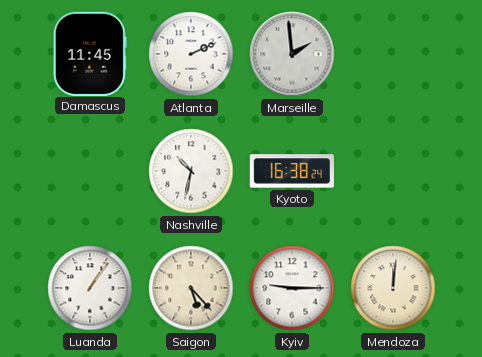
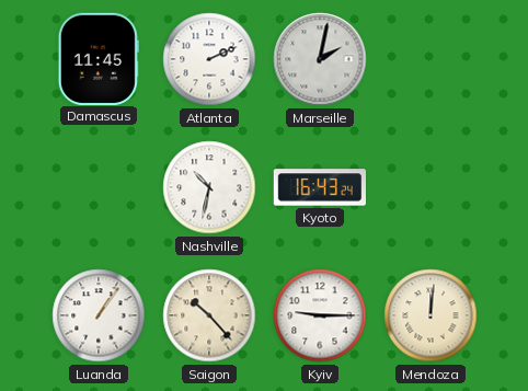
Marseille: 1:59 -> 2:02 (320, 59)
Kyoto: 16:38 -> 16:43 (319, 187)
Saigon: 5:23 -> 10:23 (209, 315)
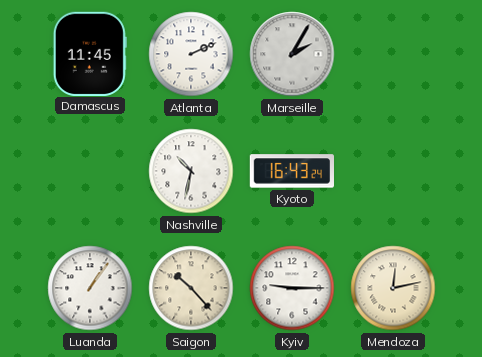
Marseille: 2:02 -> 2:05 (292, 54)
Mendoza: 12:01 -> 12:13 (393, 288)
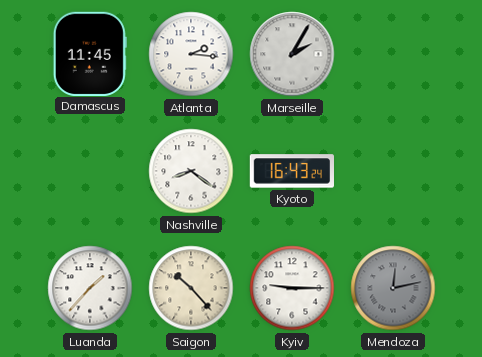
Atlanta: 2:11 -> 2:16 (191, 54)
Nashville: 10:32 -> 8:21 (191, 171)
Luanda: 1:06 -> 1:37 (90, 288)
Mendoza dial: cream -> grey (393, 288)
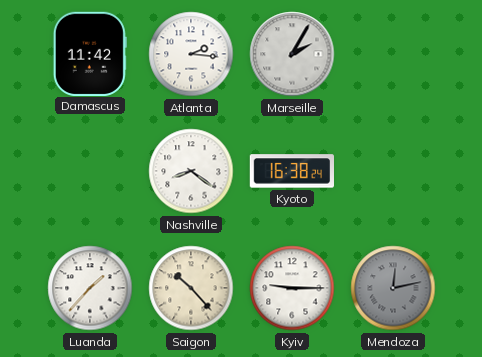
Damascus: 11:45 -> 11:42 (90, 53)
Kyoto: 16:43 -> 16:38 (291, 171)
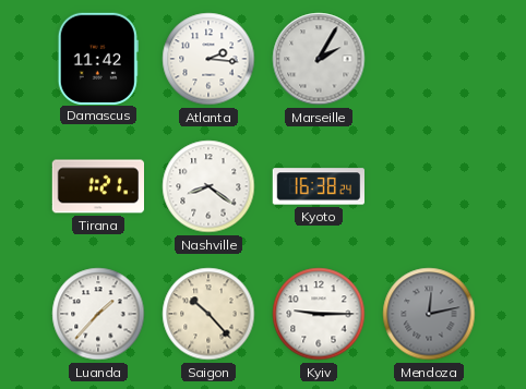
Tirana: none -> 1:21 (97, 186)
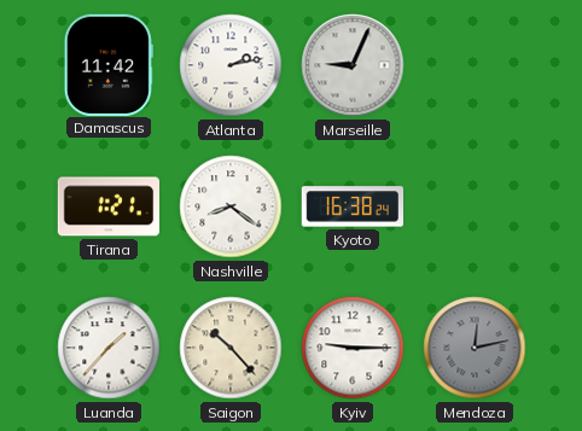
Atlanta: 2:16 -> 2:13 (231, 65)
Marseille: 2:05 -> 9:04 (353, 65)
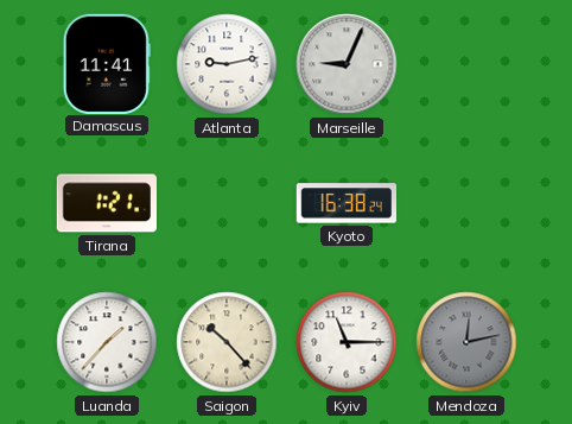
Damascus: 11:42 -> 11:41 (107, 63)
Atlanta: 2:13 -> 9:13 (227, 64)
Nashville: 8:21 -> none (231, 206)
Kyiv: 9:15 -> 11:15 (347, 342)
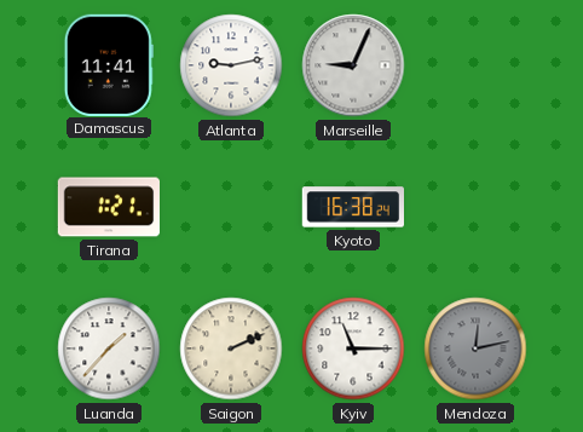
Saigon: 10:23 -> 2:11 (231, 349)
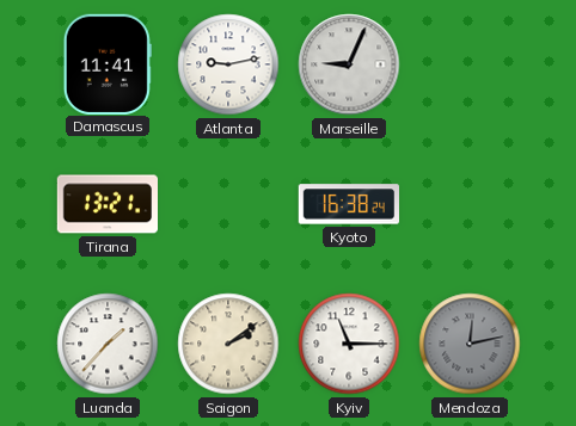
Tirana: 1:21 -> 13:21 (106, 204)
Saigon: 2:11 -> 2:09 (228, 344)
